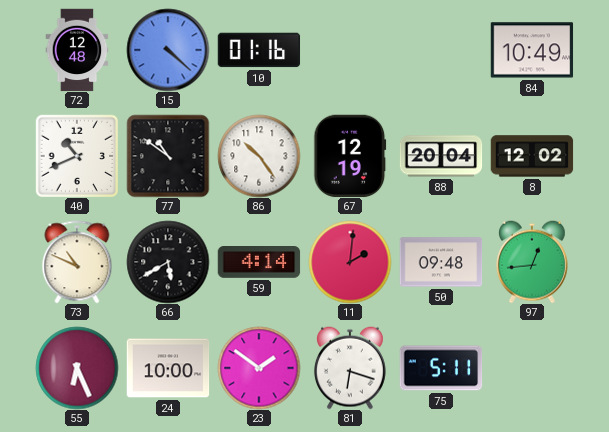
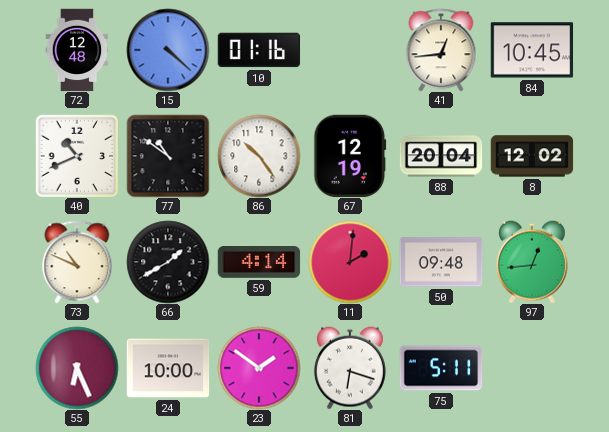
41: none -> 12:44 (441, 50)
84: 10:49 -> 10:45 (532, 50)
66: 5:40 -> 1:40 (168, 262)
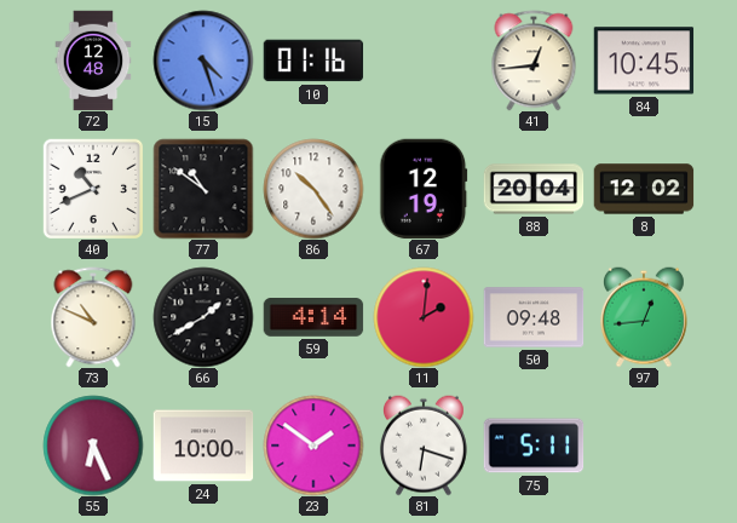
15: 4:22 -> 4:27 (203, 61)
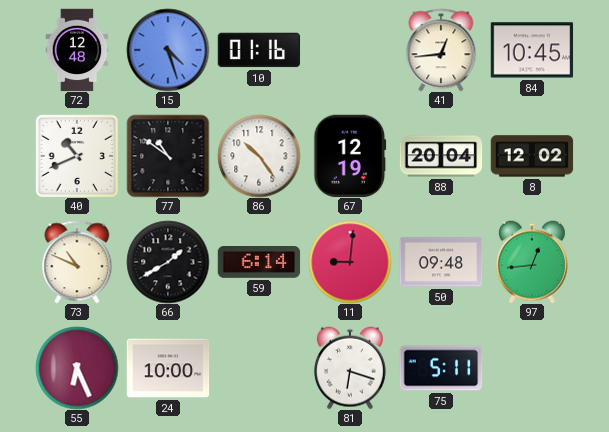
59: 4:14 -> 6:14 (259, 262)
11: 2:01 -> 9:01 (350, 262)
23: 1:51 -> none (313, 446)
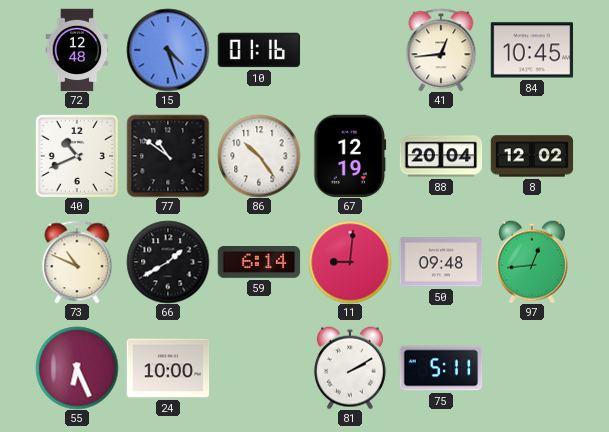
81: 6:18 -> 2:10 (350, 368)
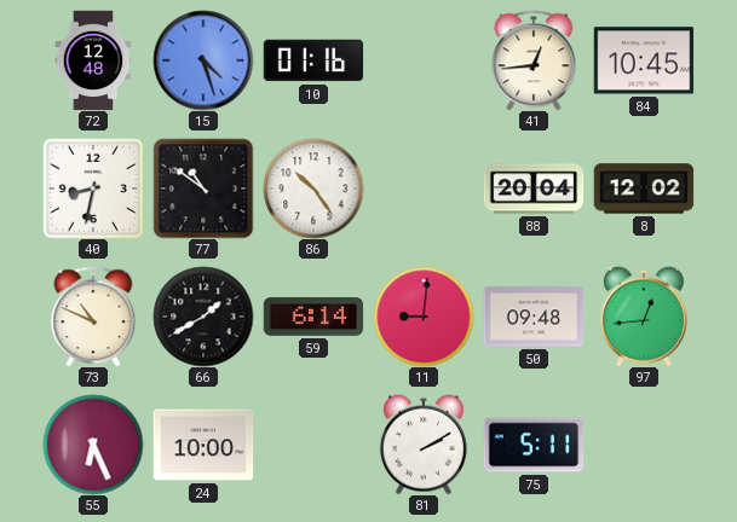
40: 10:41 -> 8:32 (93, 188)
67: 12:19 -> none (350, 156)
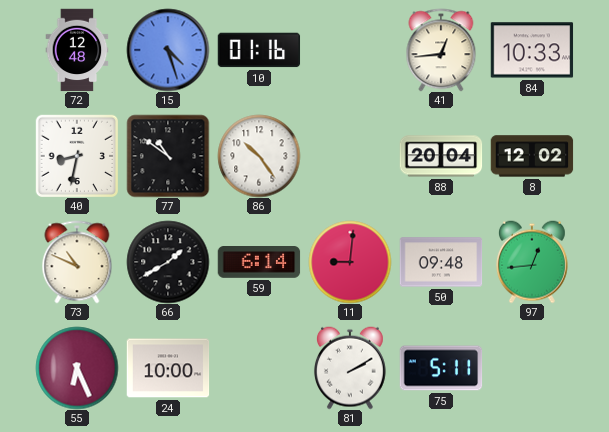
84: 10:45 -> 10:33 (532, 50)
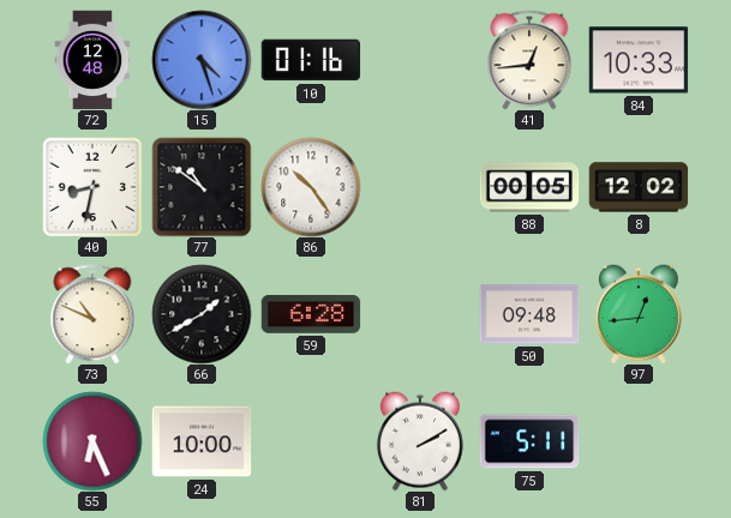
88: 20:04 -> 00:05 (529, 187)
59: 6:14 -> 6:28 (311, 314)
11: 9:01 -> none (350, 262)
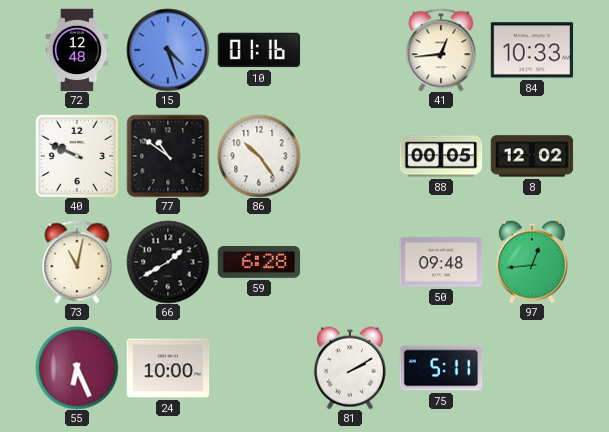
40: 8:32 -> 9:49 (77, 156)
73: 10:49 -> 11:02 (77, 262)
